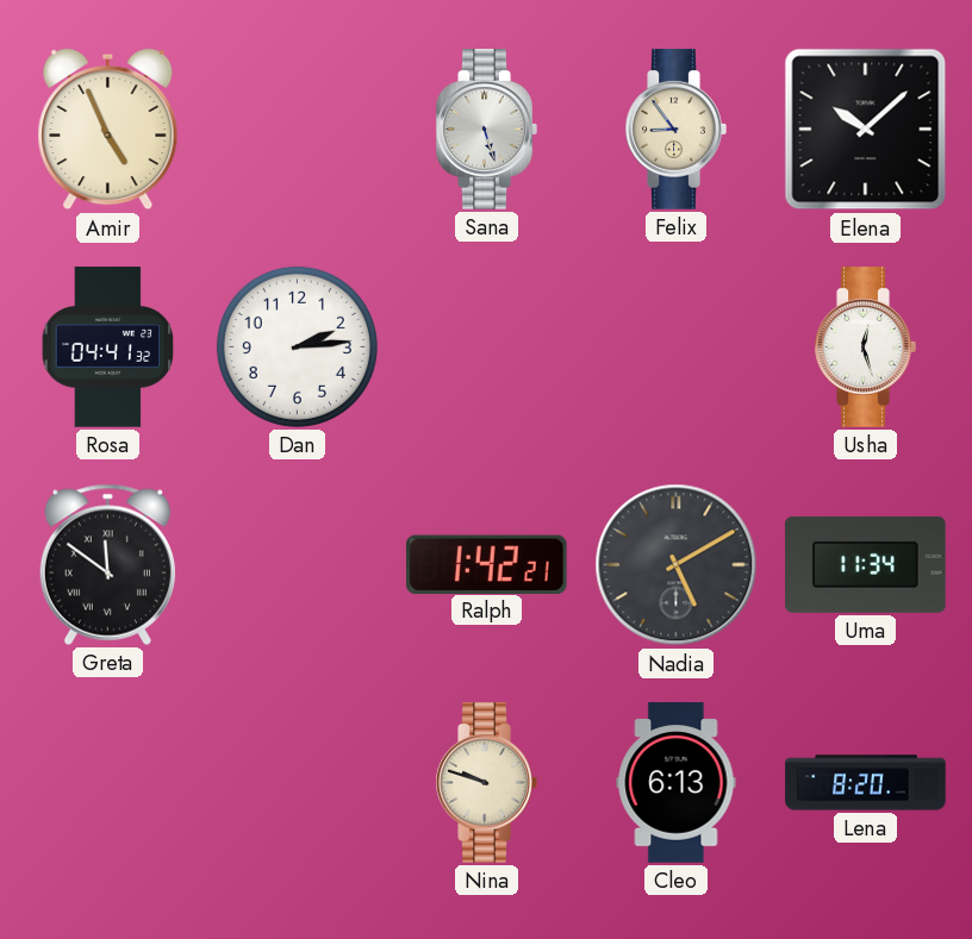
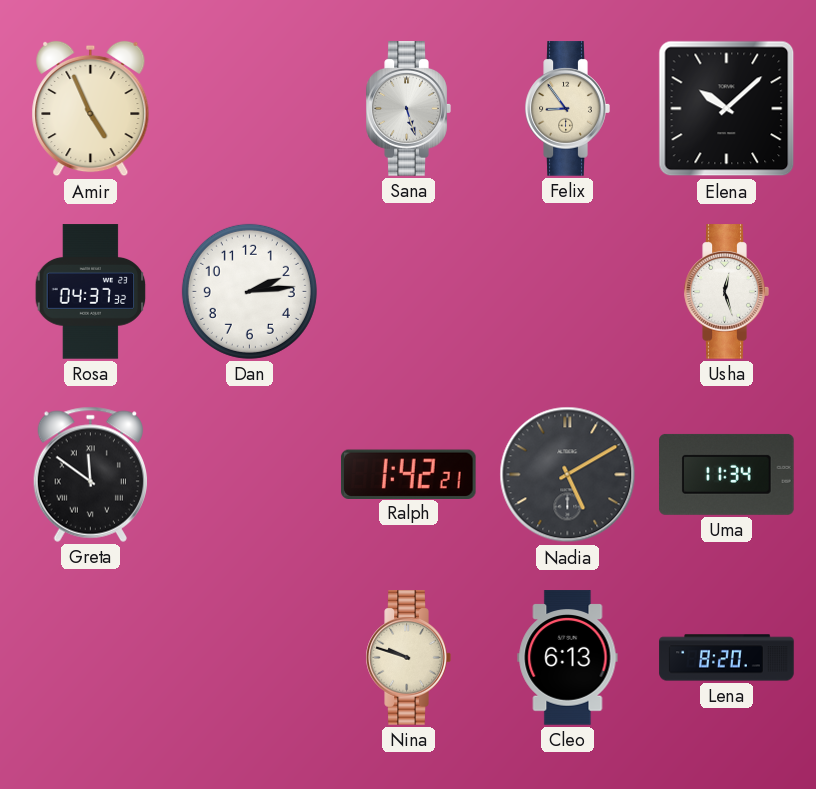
Rosa: 04:41 -> 04:37 (91, 292)
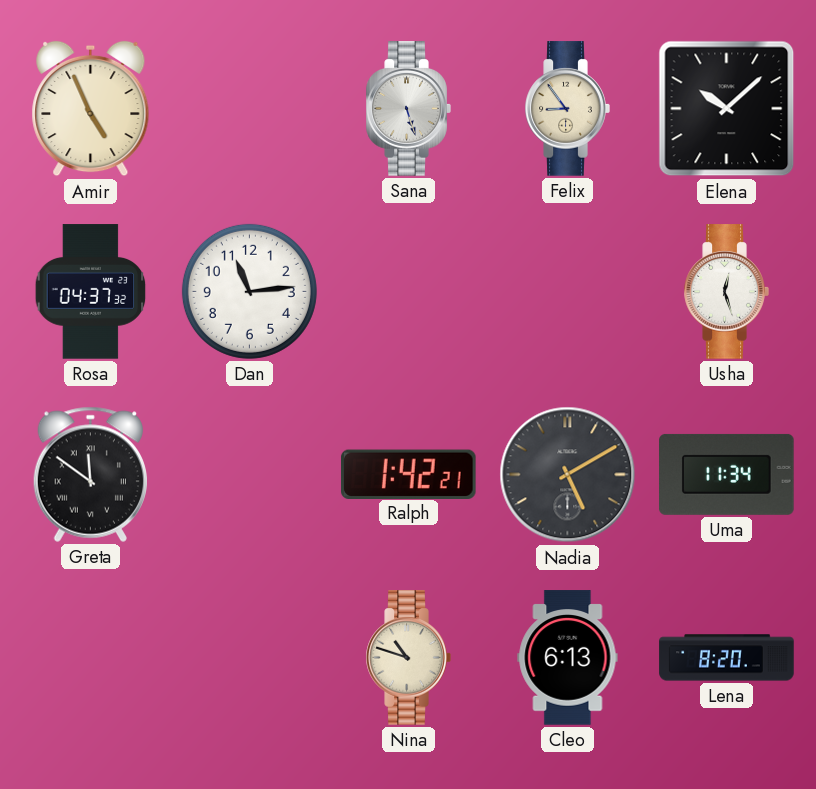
Dan: 2:14 -> 11:14 (249, 291)
Nina: 9:48 -> 10:48 (408, 658)
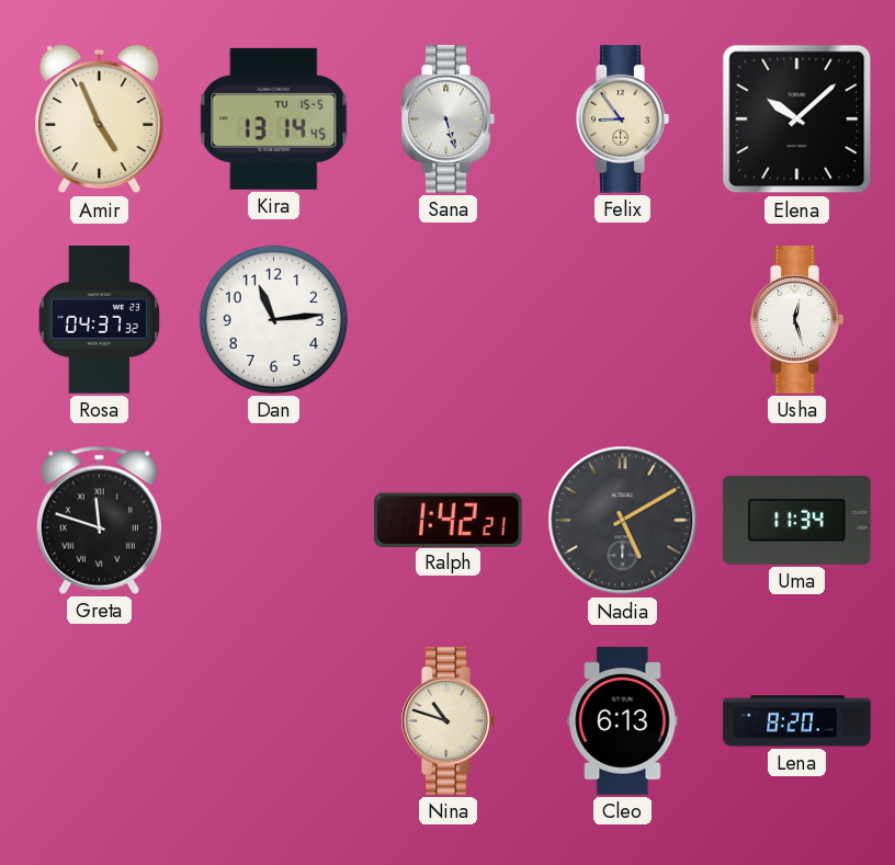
Kira: none -> 13:14 (274, 118)
Greta: 11:51 -> 11:48 (99, 520)
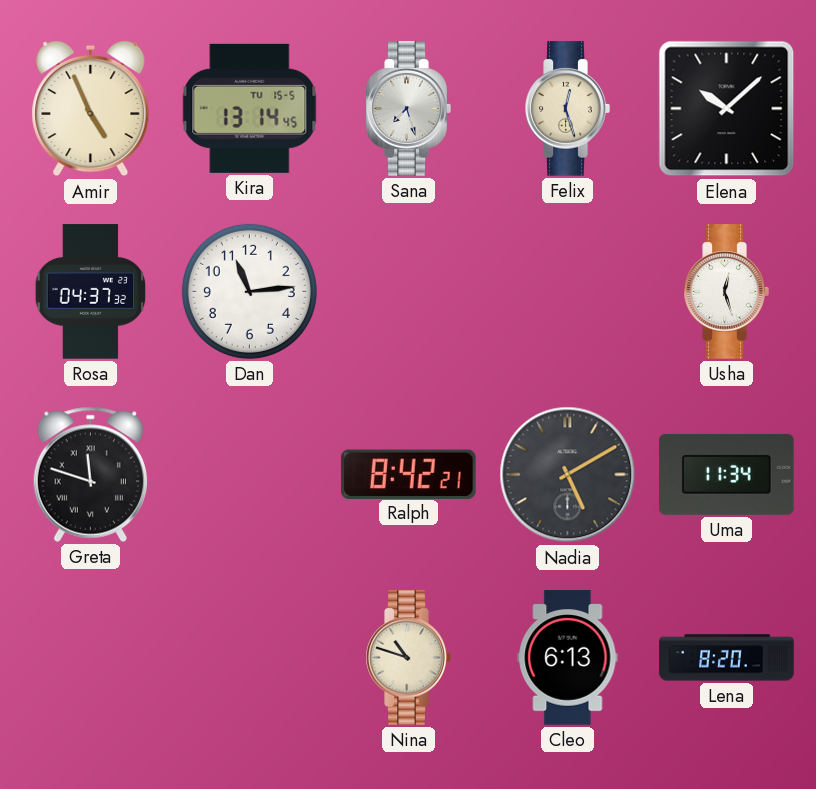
Sana: 5:27 -> 7:27 (408, 109)
Felix: 8:54 -> 12:27 (567, 109)
Ralph: 1:42 -> 8:42 (408, 474)
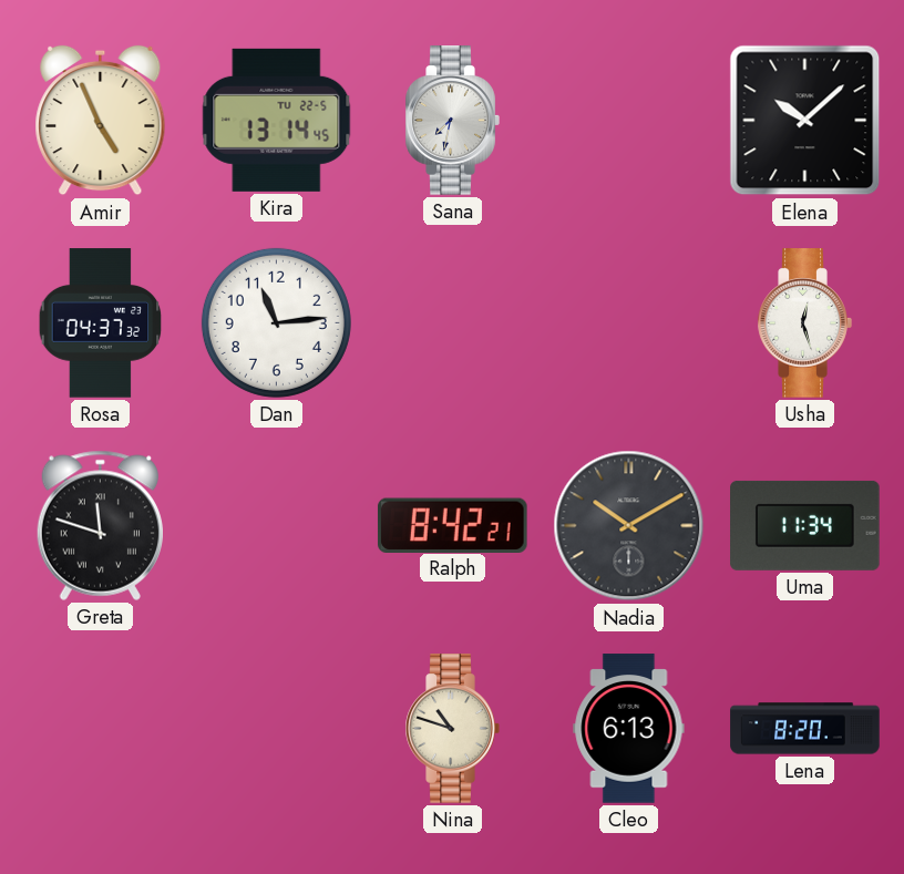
Kira date: TU 15-5 -> TU 22-5 (277, 120)
Sana: 7:27 -> 7:32 (452, 121)
Felix: 12:27 -> none (567, 109)
Nadia: 5:10 -> 10:10 (629, 526)
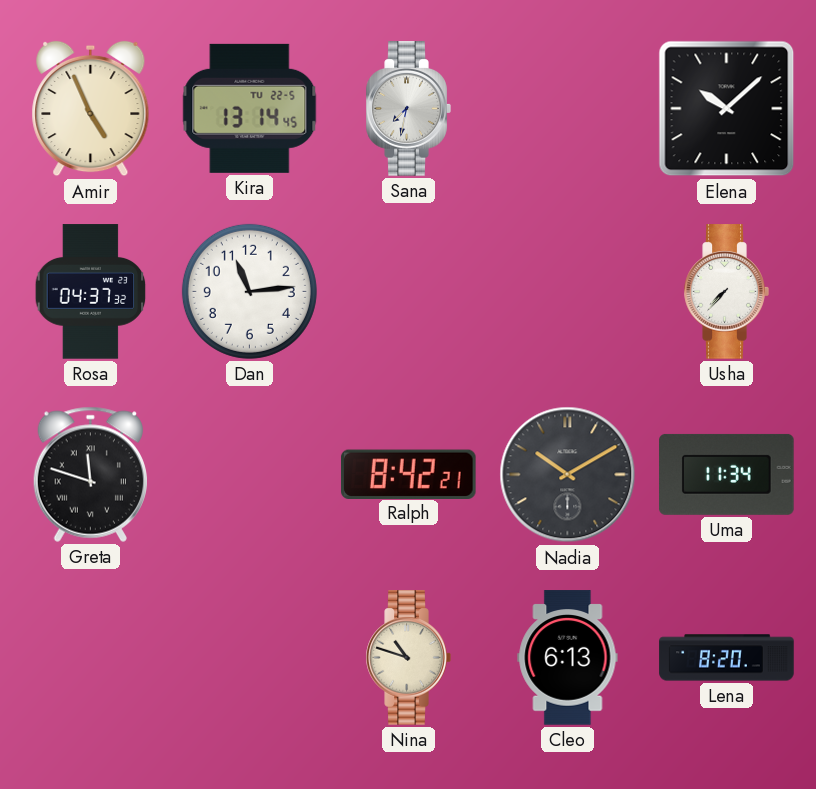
Usha: 12:27 -> 7:37 (726, 292)
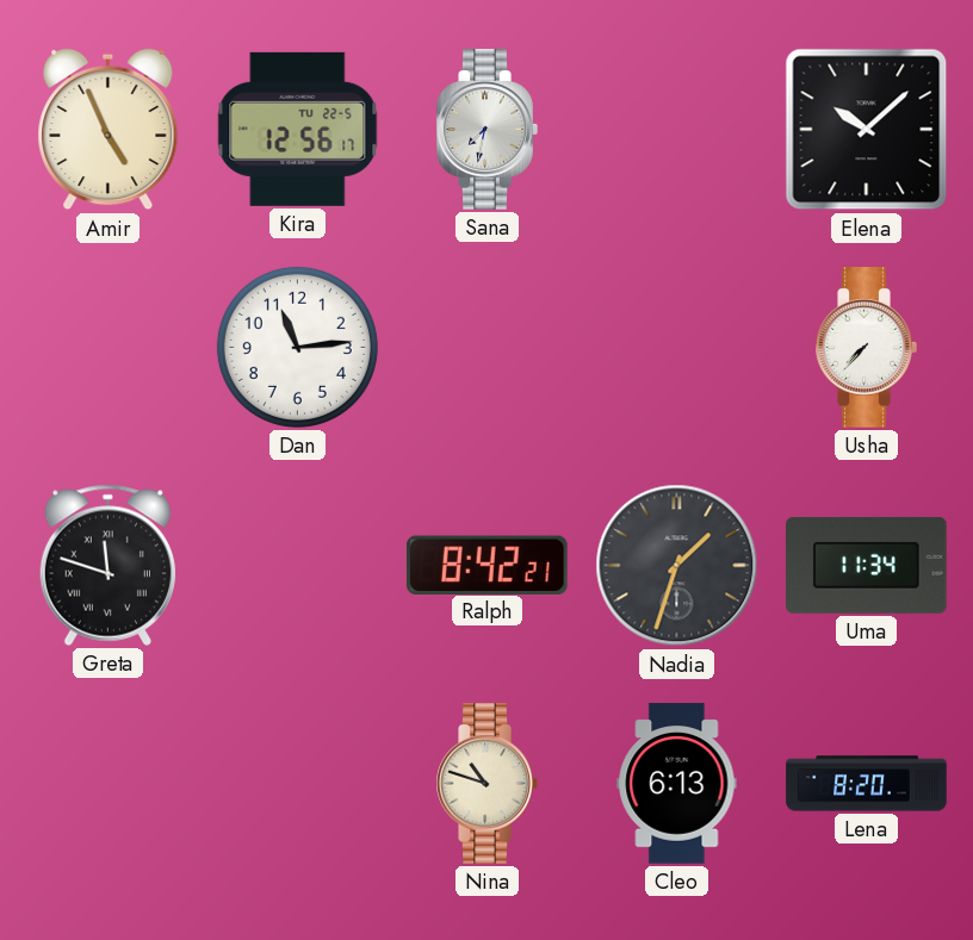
Kira: 13:14 -> 12:56 (298, 129)
Rosa: 04:37 -> none (91, 292)
Nadia: 10:10 -> 1:33 (677, 566)
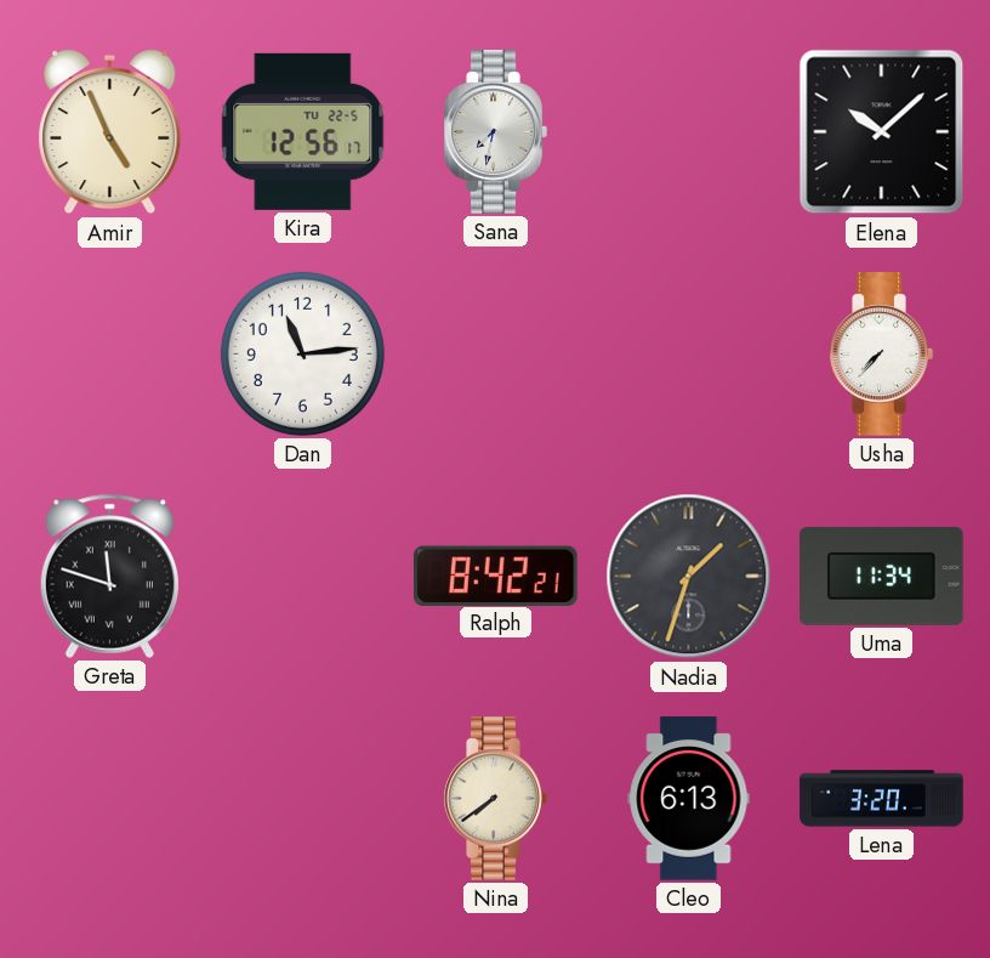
Nina: 10:48 -> 7:39 (495, 799)
Lena: 8:20 -> 3:20 (882, 799)
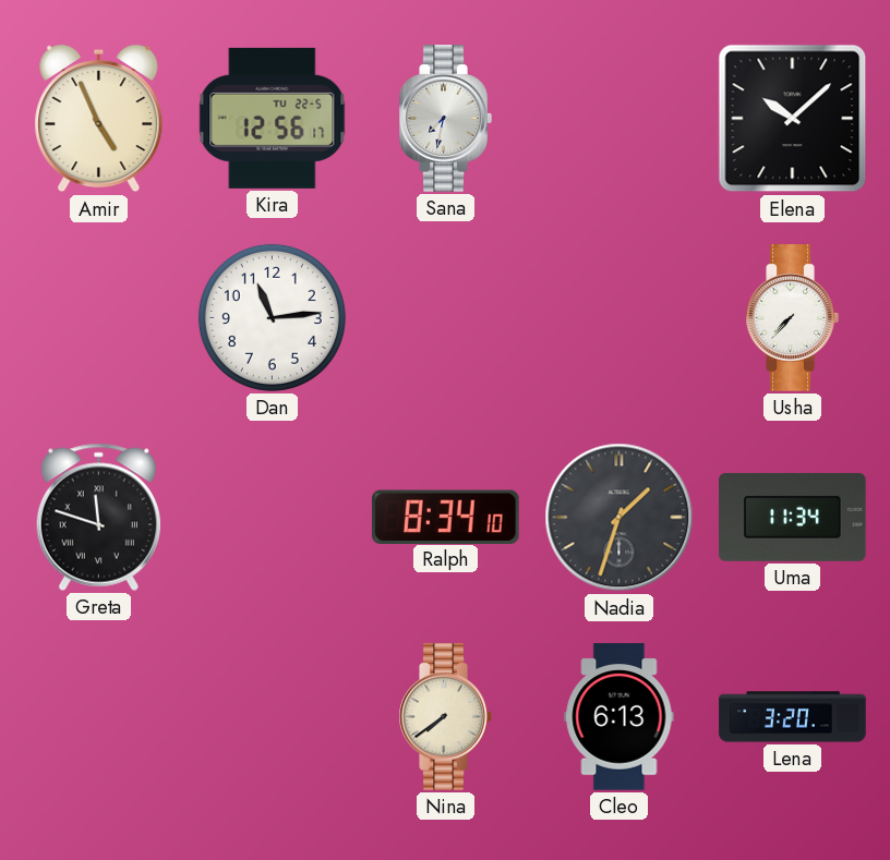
Ralph: 8:42 -> 8:34 (445, 517)
